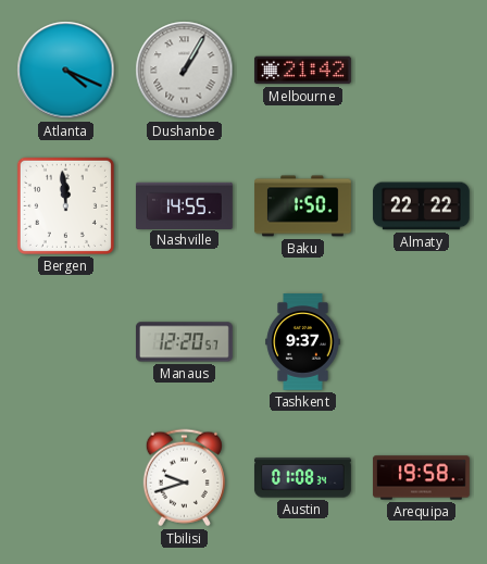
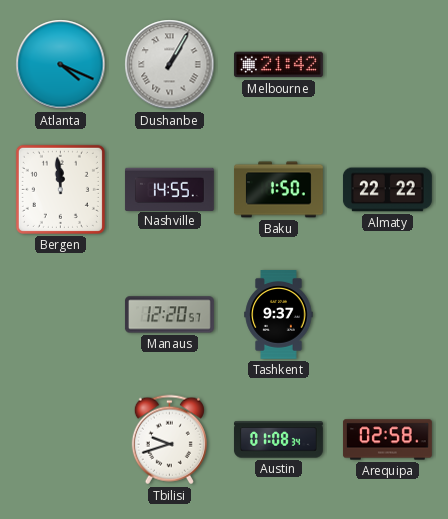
Arequipa: 19:58 -> 02:58 (387, 440)
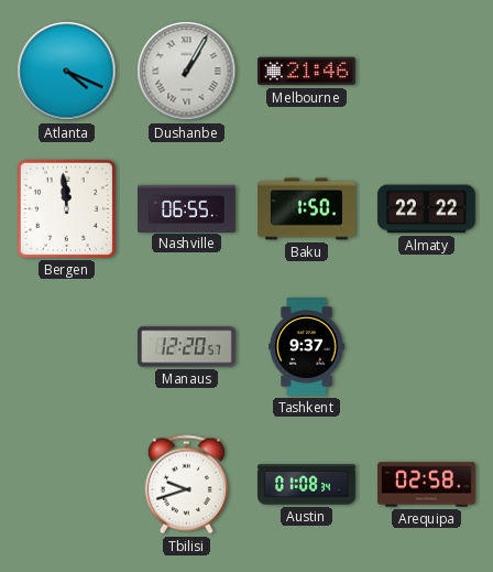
Melbourne: 21:42 -> 21:46 (306, 72)
Nashville: 14:55 -> 06:55 (186, 208)
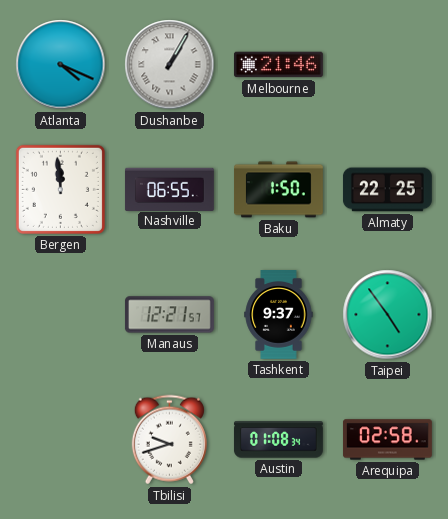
Almaty: 22:22 -> 22:25 (387, 190)
Manaus: 12:20 -> 12:21 (169, 315)
Taipei: none -> 4:54 (388, 315)
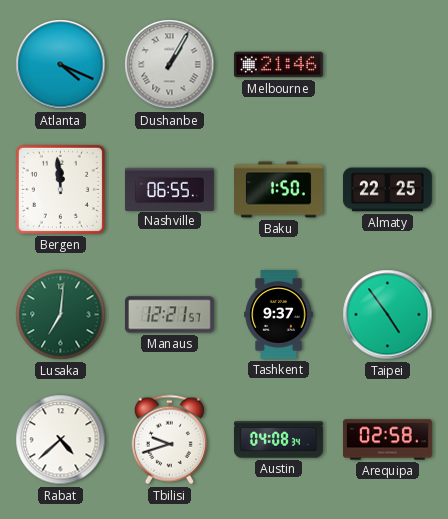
Lusaka: none -> 7:01 (61, 315)
Rabat: none -> 4:38 (61, 440)
Austin: 01:08 -> 04:08 (278, 440)
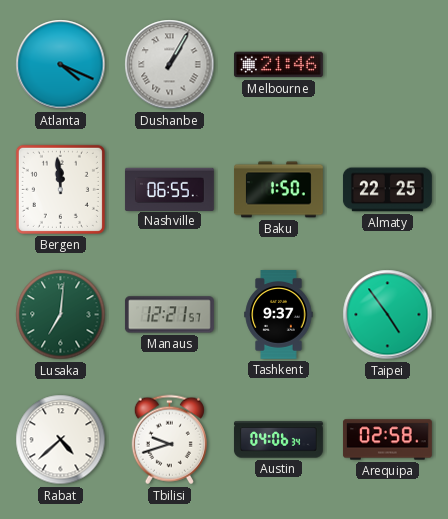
Austin: 04:08 -> 04:06 (278, 440)
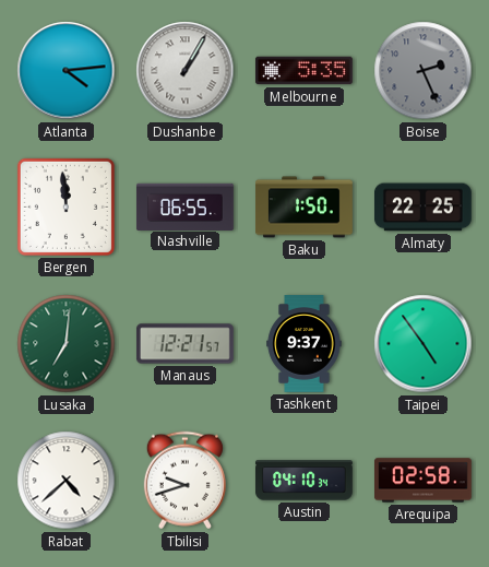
Atlanta: 4:19 -> 4:14 (67, 71)
Melbourne: 21:46 -> 5:35 (303, 71)
Boise: none -> 2:26 (424, 71)
Austin: 04:06 -> 04:10 (303, 481)
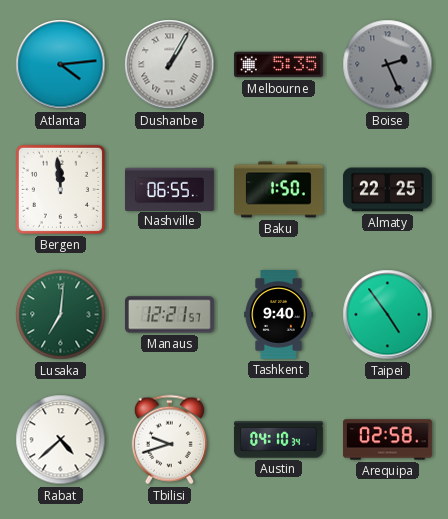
Tashkent: 9:37 -> 9:40 (279, 315)
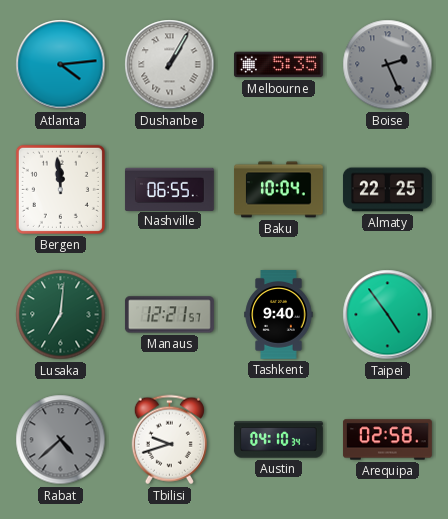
Baku: 1:50 -> 10:04 (279, 190)
Rabat dial: white -> grey (61, 440)
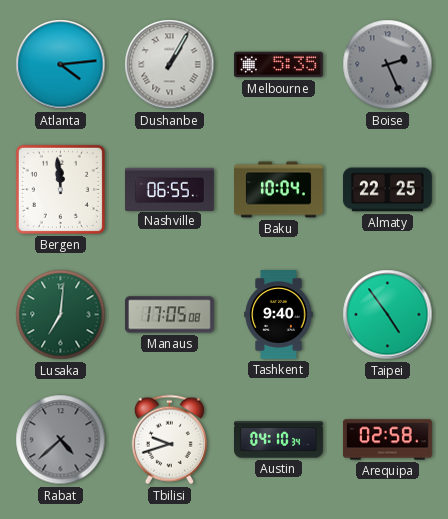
Manaus: 12:21 -> 17:05 (169, 315)
